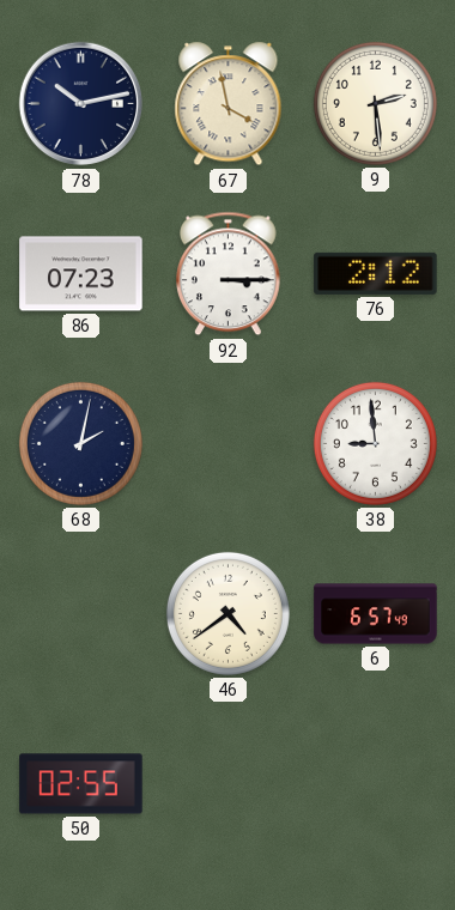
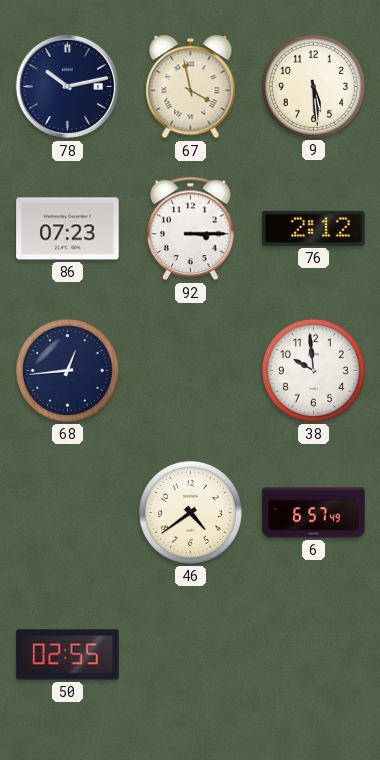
9: 2:29 -> 5:29 (313, 86)
68: 2:02 -> 12:44 (67, 370)
38: 8:59 -> 9:59 (313, 370)
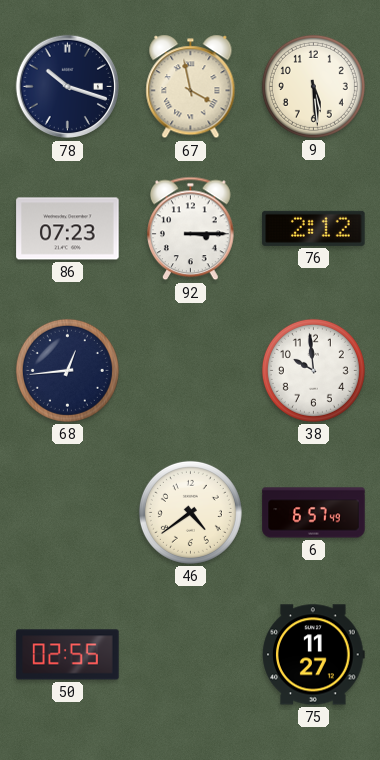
78: 10:13 -> 10:18 (68, 87)
75: none -> 11:27 (314, 655)
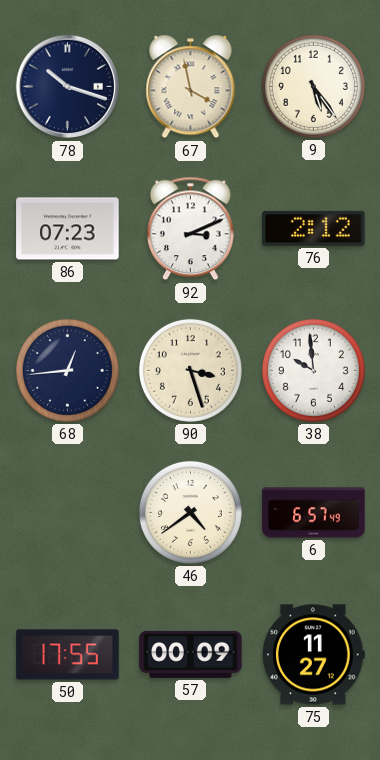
9: 5:29 -> 5:24 (313, 86)
92: 3:15 -> 3:11 (191, 229)
90: none -> 3:27 (190, 370)
50: 02:55 -> 17:55 (68, 655)
57: none -> 00:09 (191, 654)
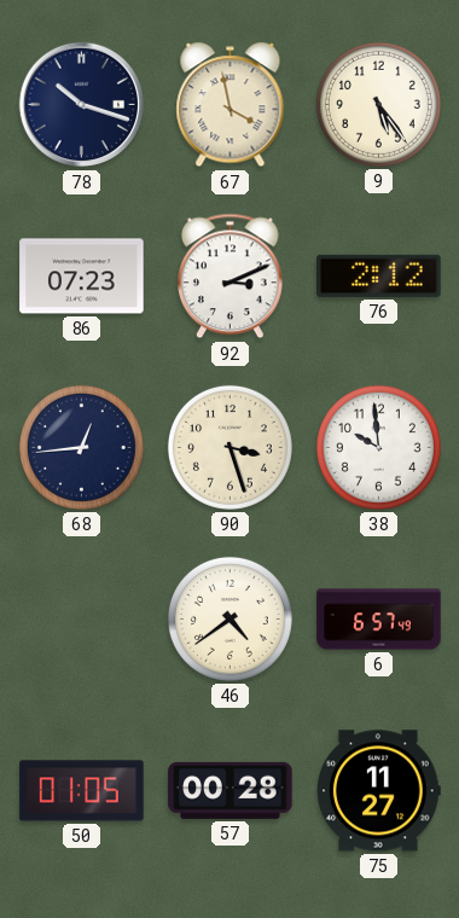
50: 17:55 -> 01:05 (82, 791)
57: 00:09 -> 00:28 (231, 790)
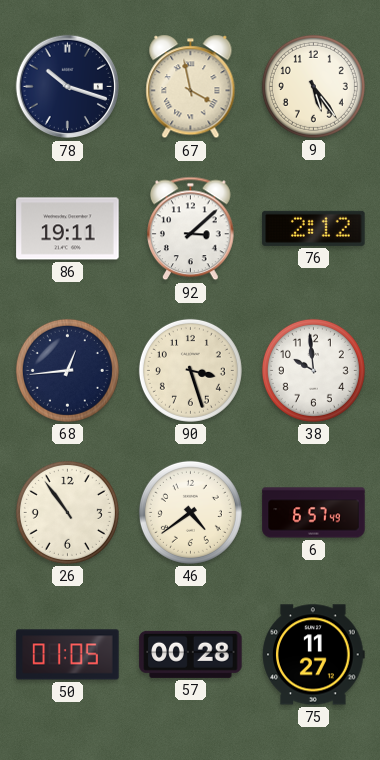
86: 07:23 -> 19:11 (68, 229)
92: 3:11 -> 3:08 (191, 229)
26: none -> 10:54 (67, 512)
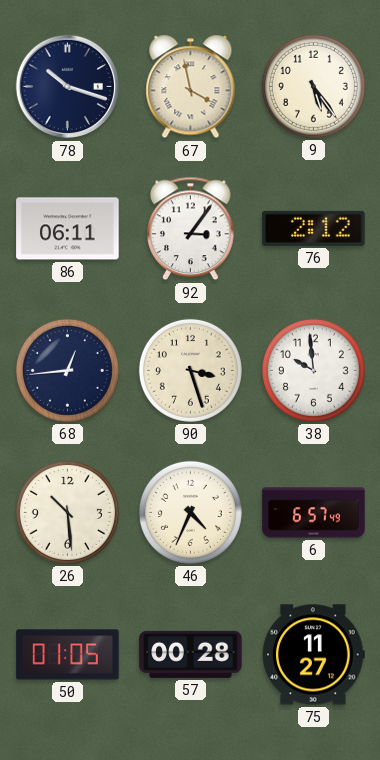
86: 19:11 -> 06:11 (68, 229)
92: 3:08 -> 3:06 (191, 229)
26: 10:54 -> 10:29 (67, 512)
46: 4:39 -> 4:34 (190, 512)
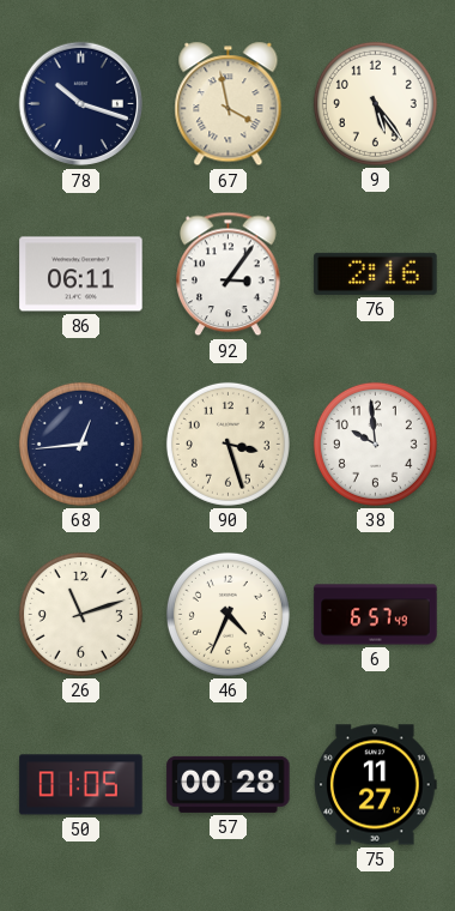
76: 2:12 -> 2:16 (376, 273)
26: 10:29 -> 11:12 (80, 614)
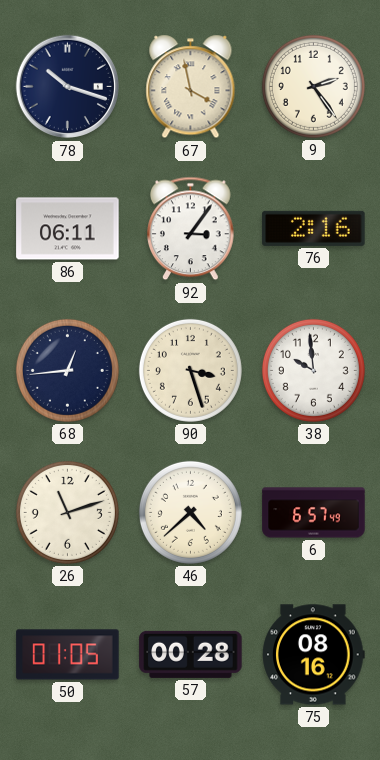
9: 5:24 -> 2:24 (313, 86)
46: 4:34 -> 4:38 (190, 512)
75: 11:27 -> 08:16 (314, 655)
